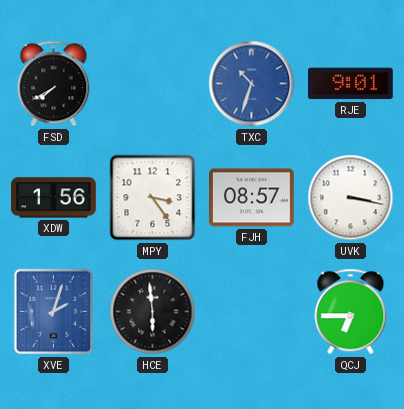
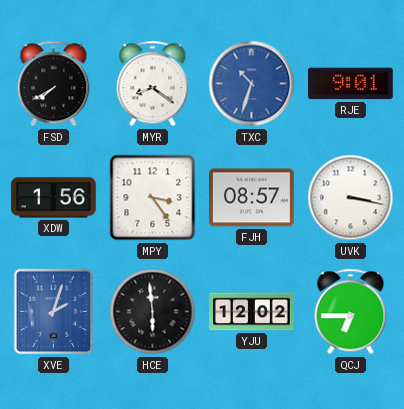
MYR: none -> 8:21 (153, 84)
YJU: none -> 12:02 (252, 312)
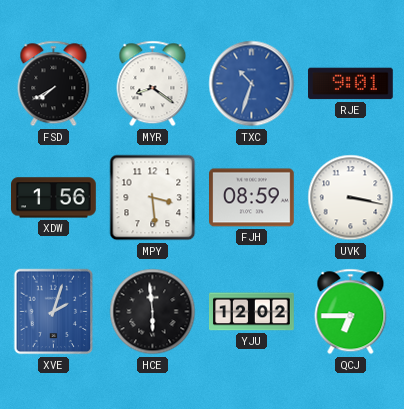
MPY: 3:24 -> 3:29 (153, 198)
FJH: 08:57 -> 08:59 (252, 198)
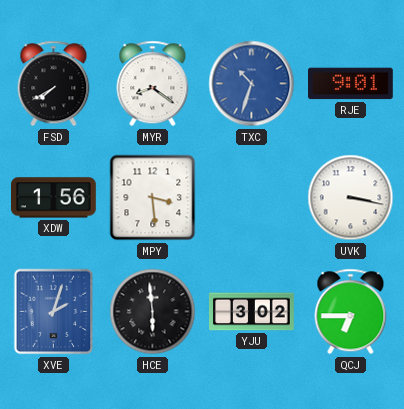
FJH: 08:59 -> none (252, 198)
YJU: 12:02 -> 3:02 (252, 312)
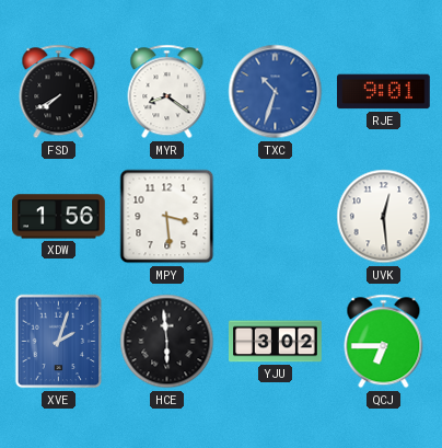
UVK: 3:17 -> 12:29 (384, 217)
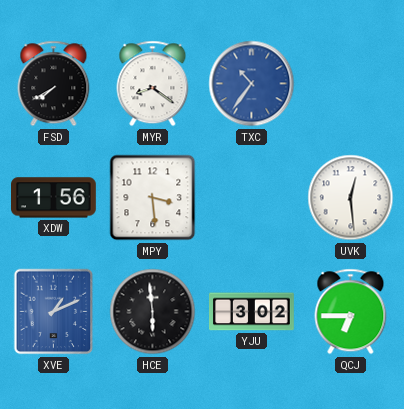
TXC: 10:33 -> 10:36 (252, 84)
RJE: 9:01 -> none (384, 92)
XVE: 2:03 -> 1:11 (54, 312)
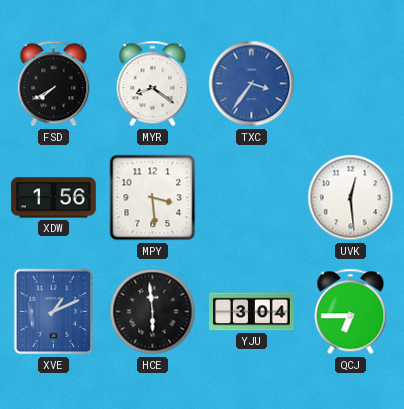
TXC: 10:36 -> 3:36 (252, 84)
YJU: 3:02 -> 3:04 (252, 312)
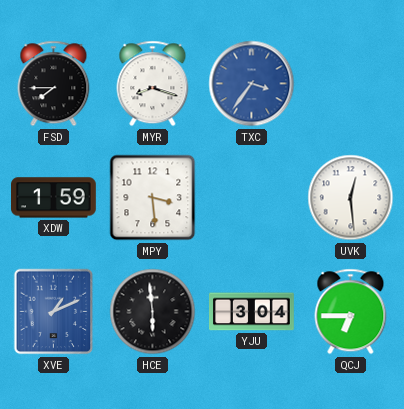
FSD: 7:40 -> 7:45 (54, 84)
MYR: 8:21 -> 8:18 (153, 84)
XDW: 1:56 -> 1:59 (54, 198)
